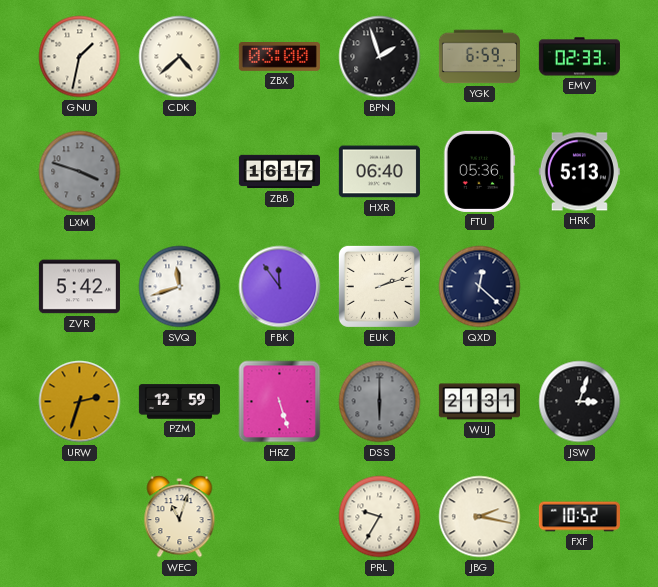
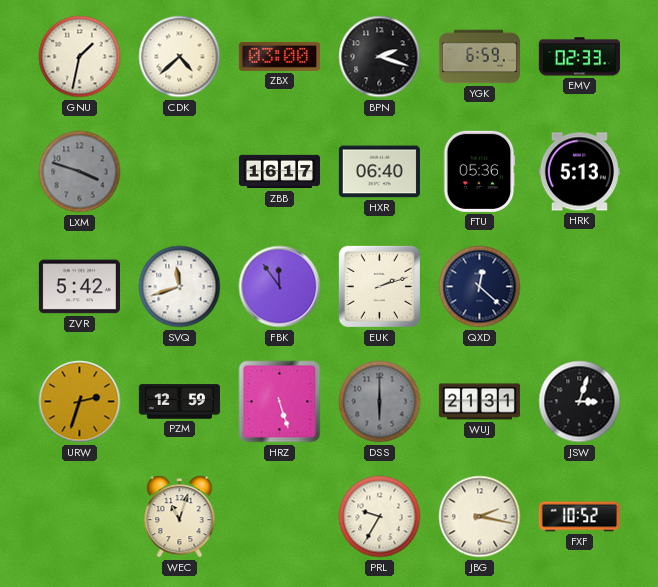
BPN: 1:57 -> 2:18 (380, 57)
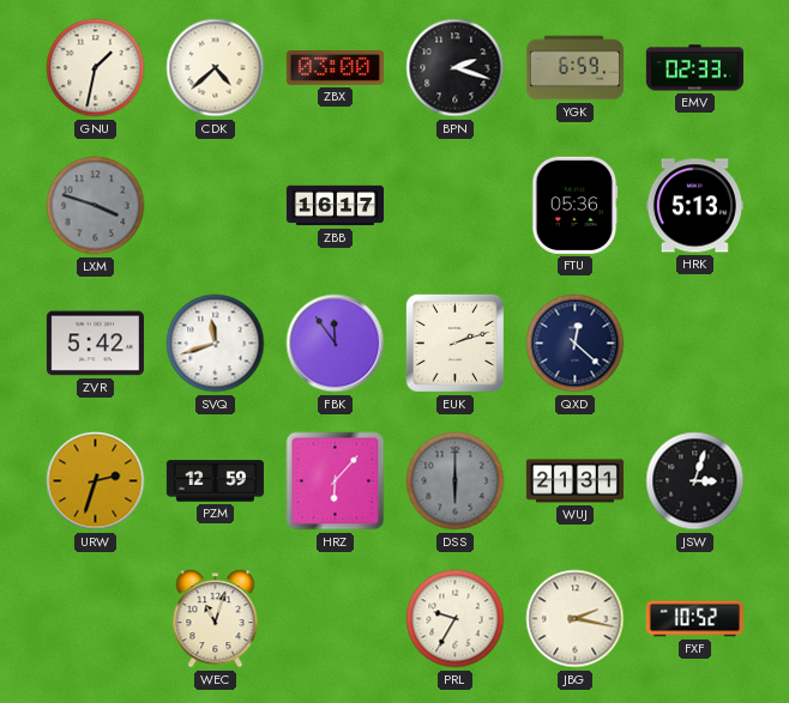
HXR: 06:40 -> none (379, 172)
HRZ: 5:27 -> 6:07 (336, 481)
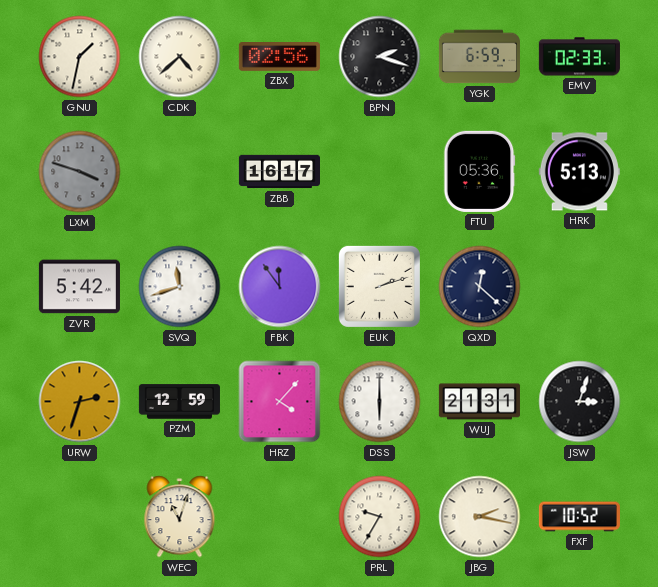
ZBX: 03:00 -> 02:56 (279, 57)
HRZ: 6:07 -> 4:07 (280, 402)
DSS dial: grey -> white (380, 402)
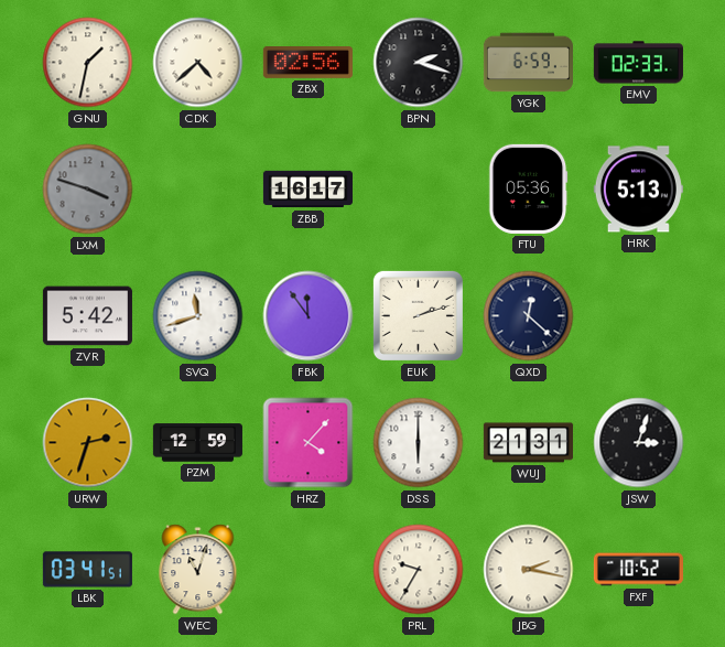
LBK: none -> 03:41 (87, 570)
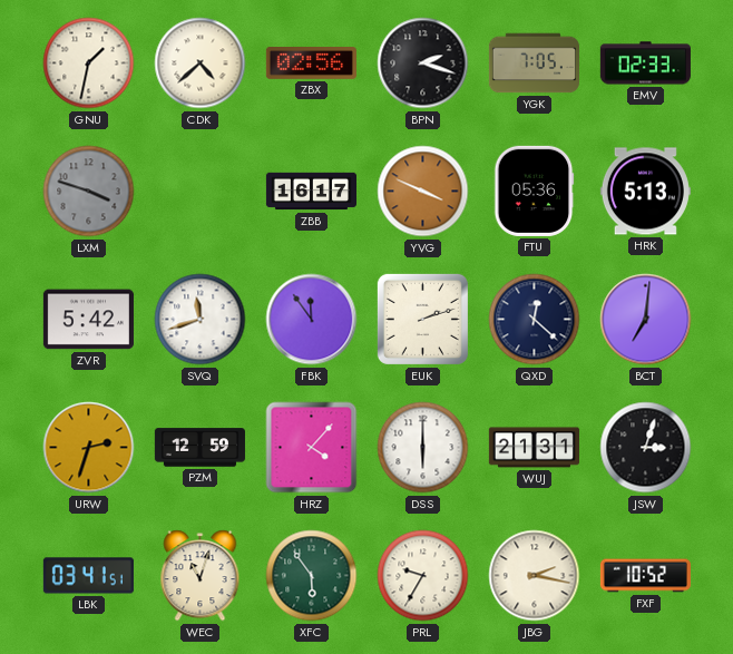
YGK: 6:59 -> 7:05 (534, 64)
YVG: none -> 3:49 (423, 192)
BCT: none -> 7:01 (646, 320)
XFC: none -> 5:54 (312, 576)
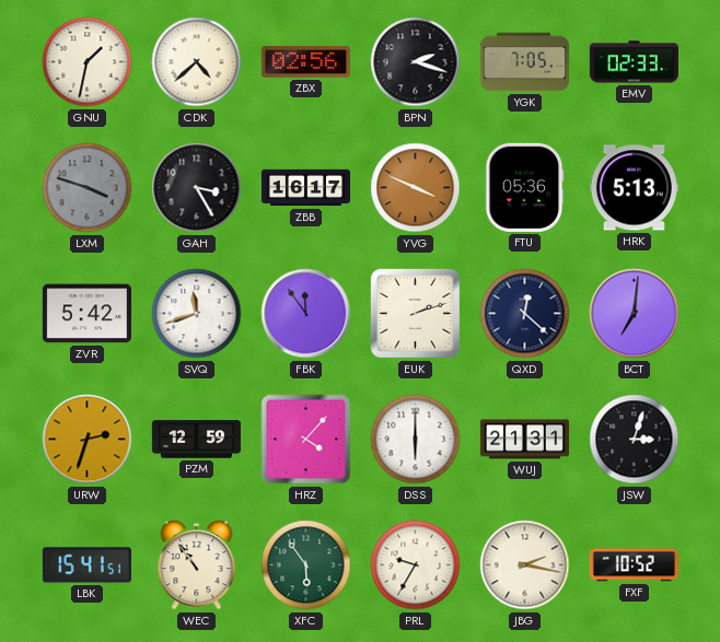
GAH: none -> 3:25 (197, 188)
LBK: 03:41 -> 15:41 (86, 565)
WEC: 11:03 -> 10:54 (197, 565)
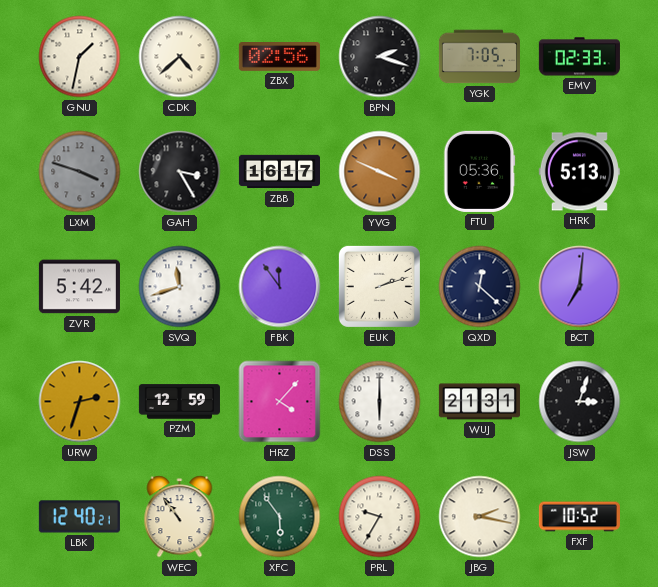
LBK: 15:41 -> 12:40 (79, 517)
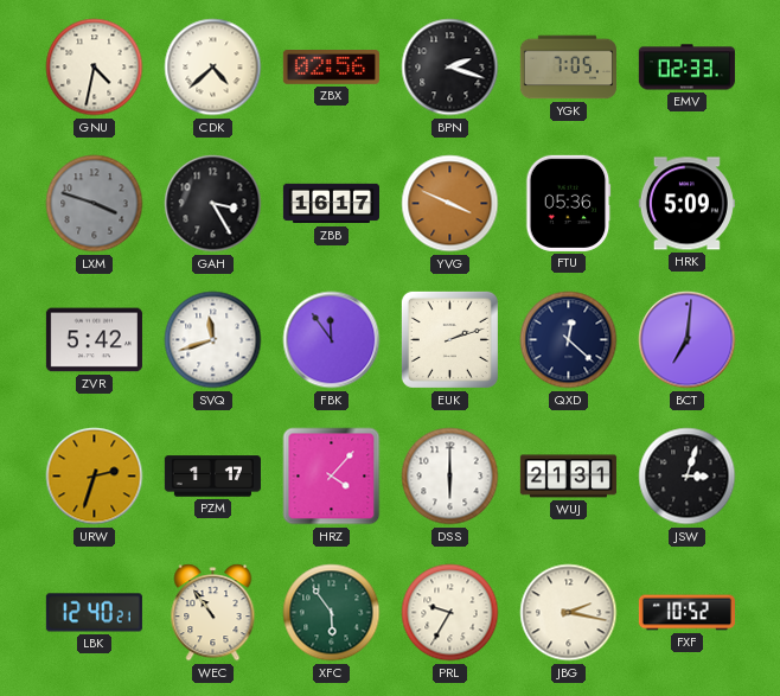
GNU: 1:32 -> 4:32 (95, 68)
HRK: 5:13 -> 5:09 (686, 204)
PZM: 12:59 -> 1:17 (212, 477)
